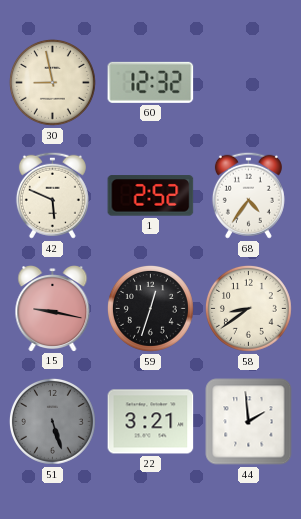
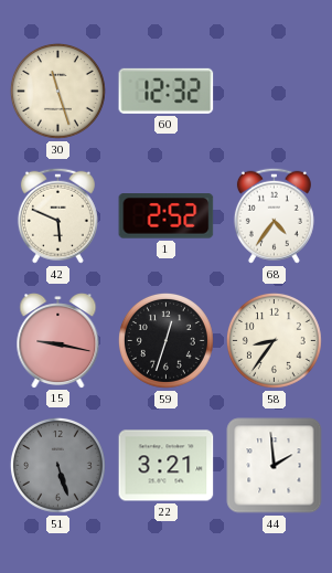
30: 8:58 -> 11:27 (57, 91)
58: 8:39 -> 8:36 (274, 340)
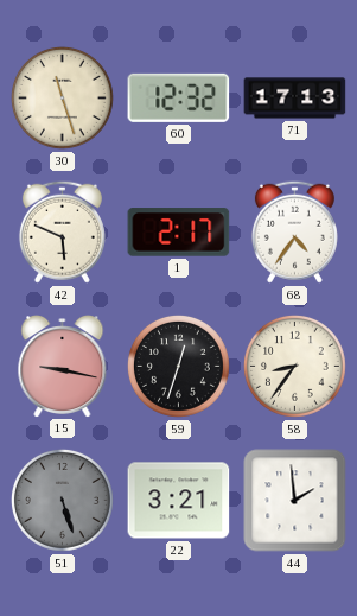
71: none -> 17:13 (295, 99)
1: 2:52 -> 2:17 (179, 233)
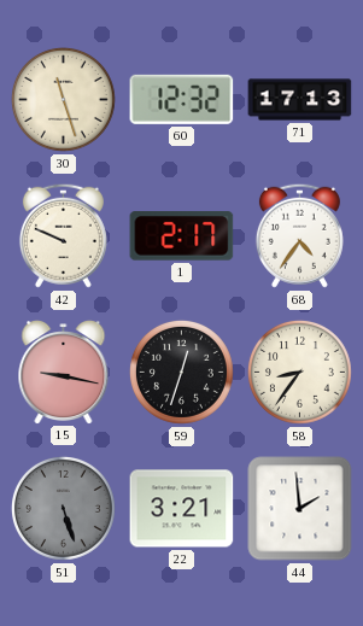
42: 5:49 -> 9:49 (63, 235)
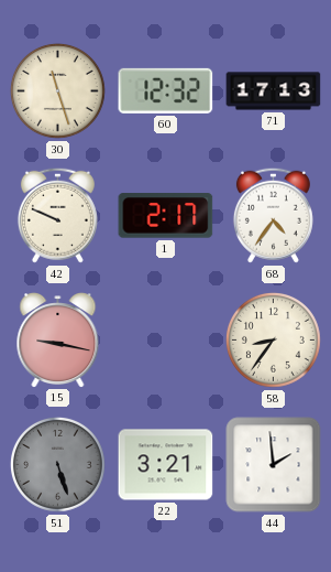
59: 12:33 -> none (181, 371)
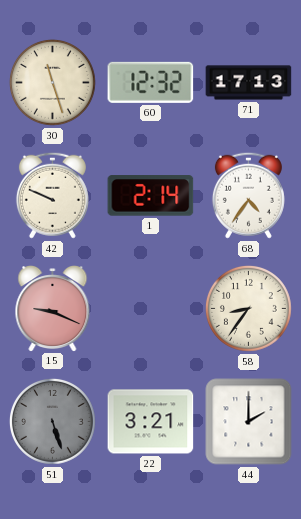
1: 2:17 -> 2:14 (151, 196)
15: 9:17 -> 9:19 (53, 309)
44: 1:59 -> 2:00 (249, 422)
